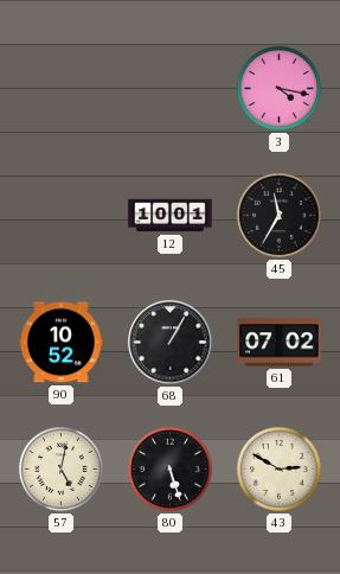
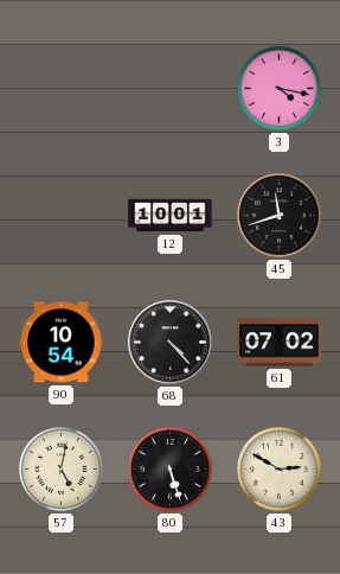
45: 11:35 -> 11:42 (278, 215)
90: 10:52 -> 10:54 (62, 343)
68: 1:05 -> 4:23 (171, 343)
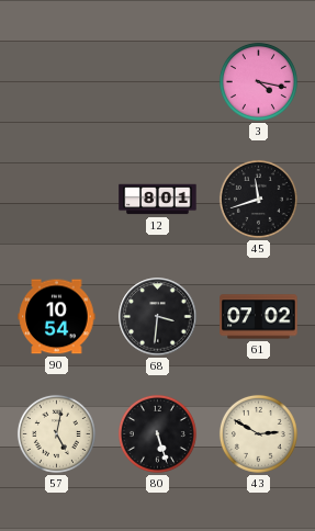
12: 10:01 -> 8:01 (158, 200)
68: 4:23 -> 3:31 (158, 317)
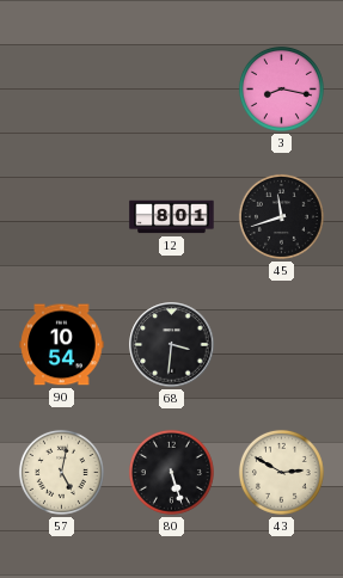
3: 4:17 -> 8:17 (281, 88)
61: 07:02 -> none (259, 317)
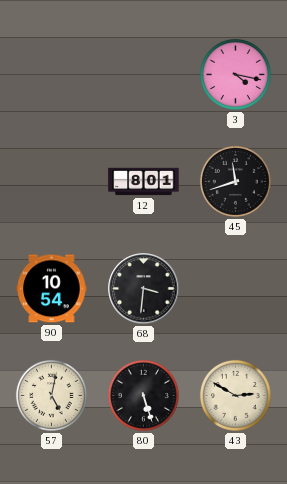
3: 8:17 -> 4:17 (235, 74)
